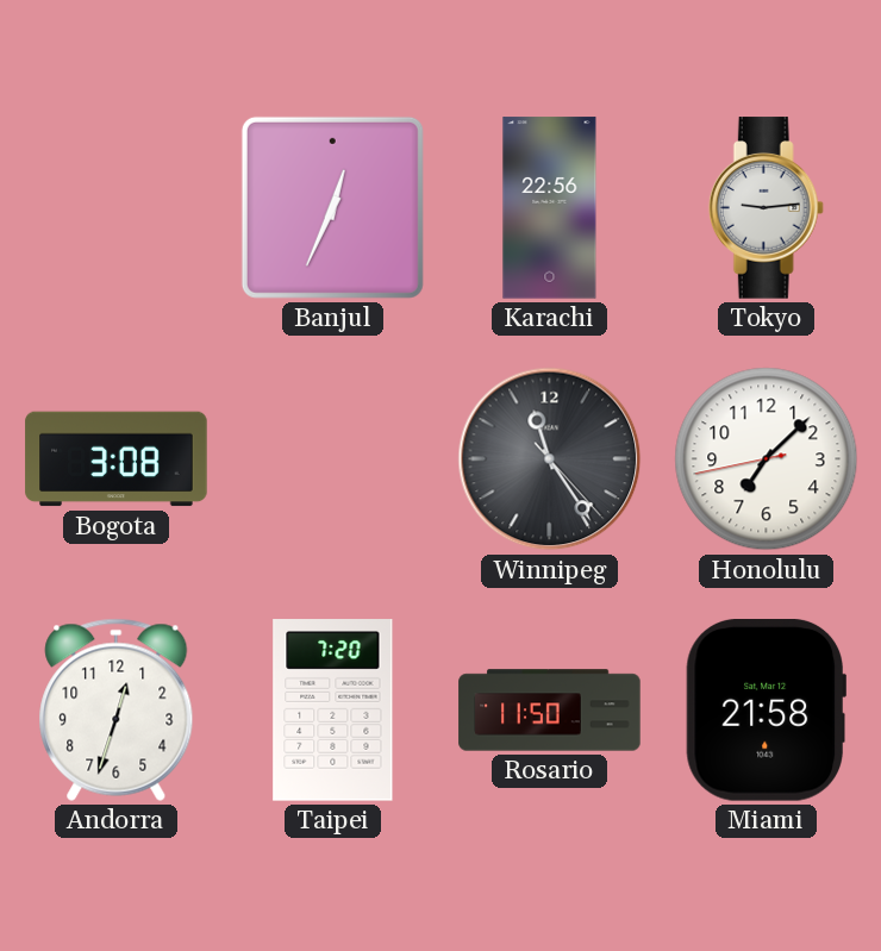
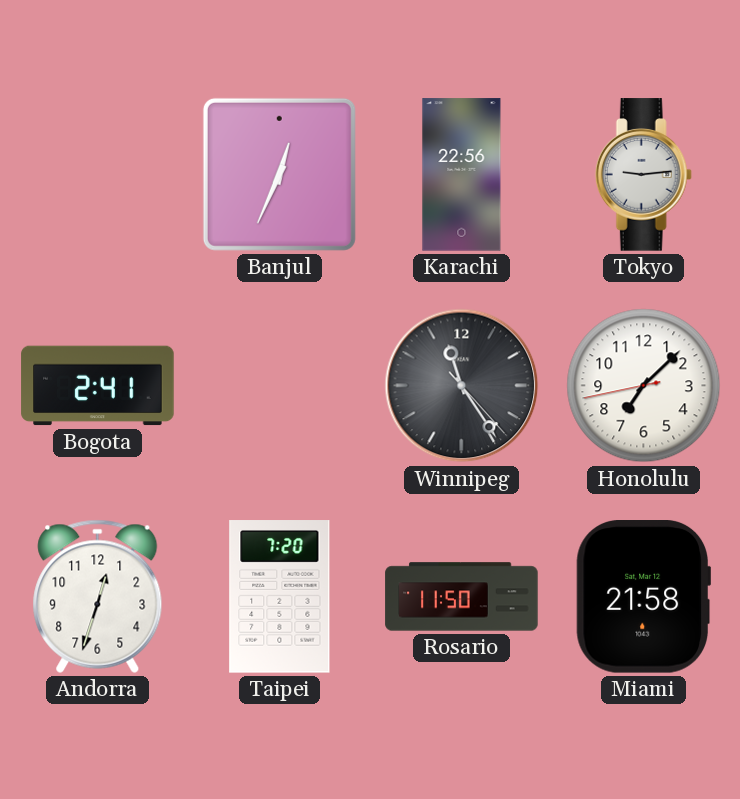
Bogota: 3:08 -> 2:41 (98, 386)
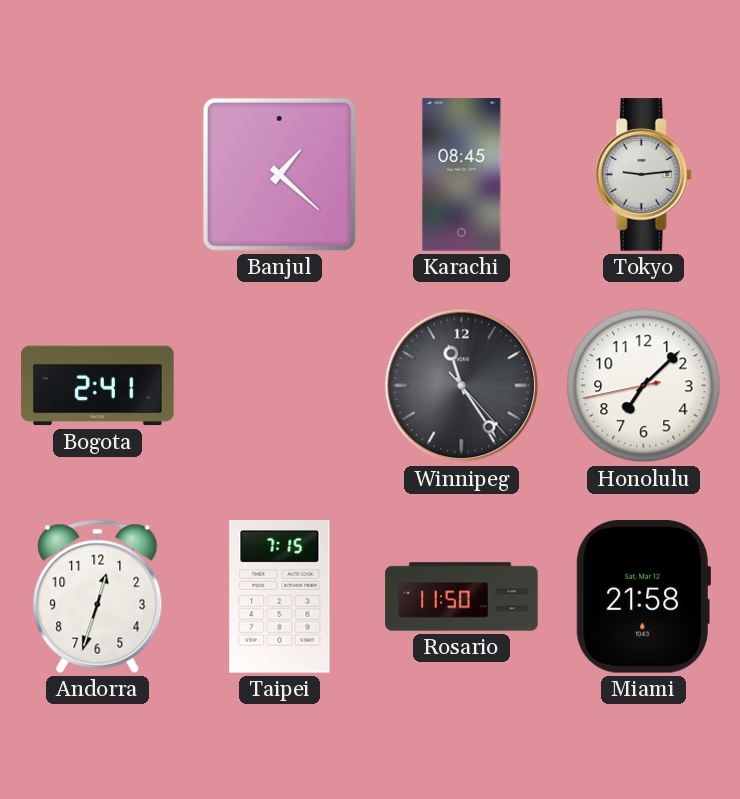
Banjul: 12:34 -> 1:22 (279, 174)
Karachi: 22:56 -> 08:45 (462, 175)
Taipei: 7:20 -> 7:15 (280, 597)
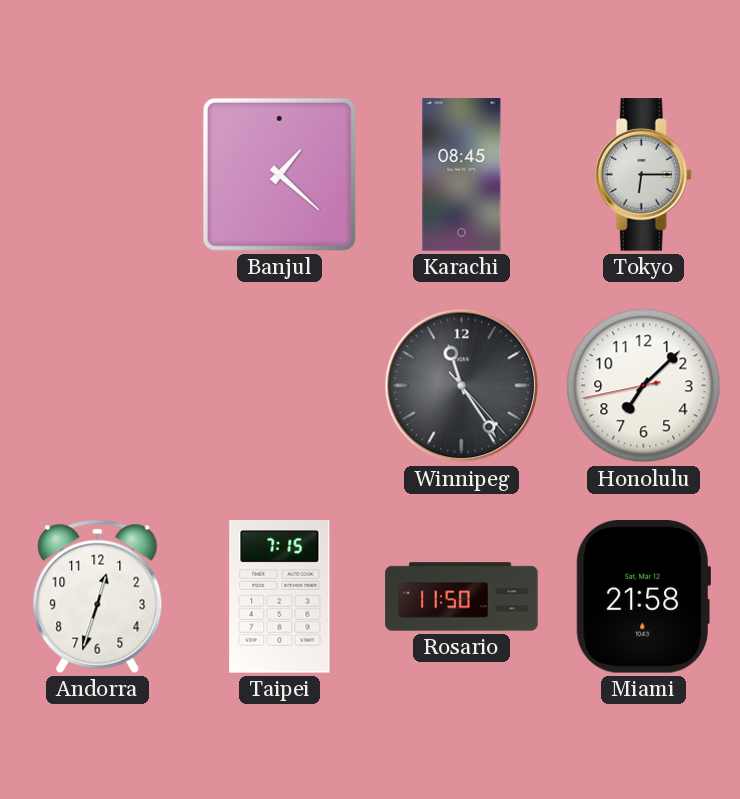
Tokyo: 9:14 -> 6:15 (643, 175)
Bogota: 2:41 -> none (98, 386)
